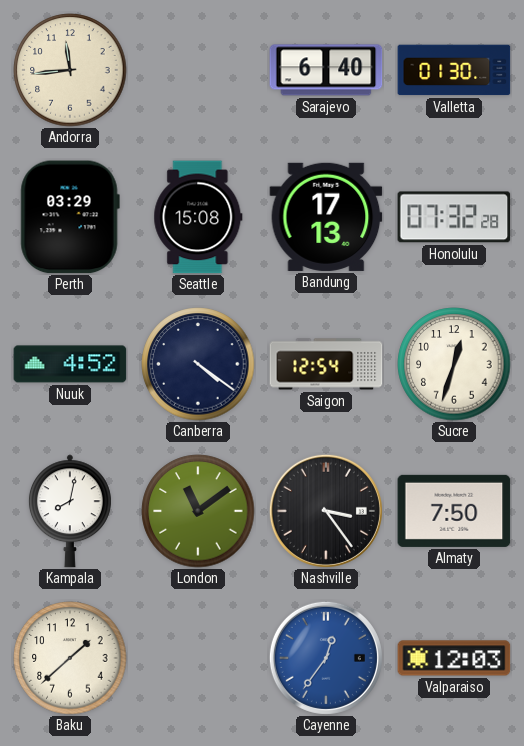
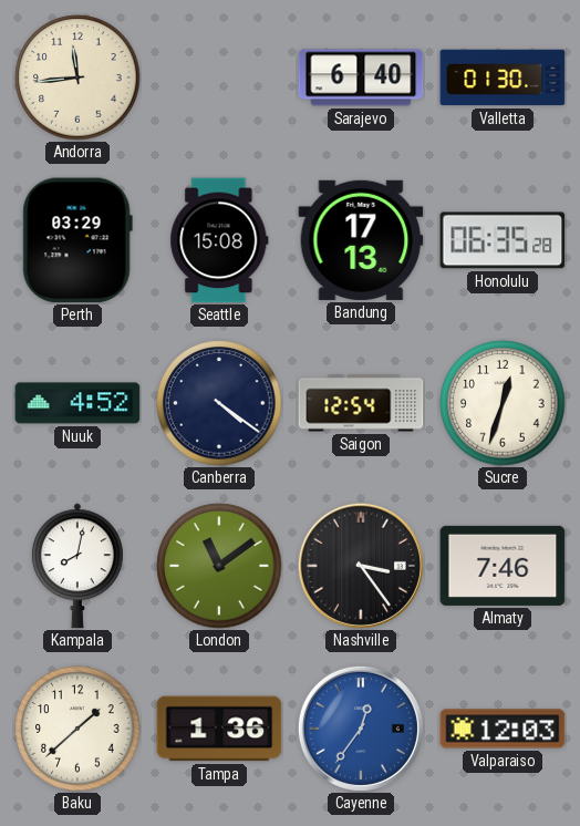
Honolulu: 07:32 -> 06:35 (503, 240)
Almaty: 7:50 -> 7:46 (503, 566)
Tampa: none -> 1:36 (219, 729)
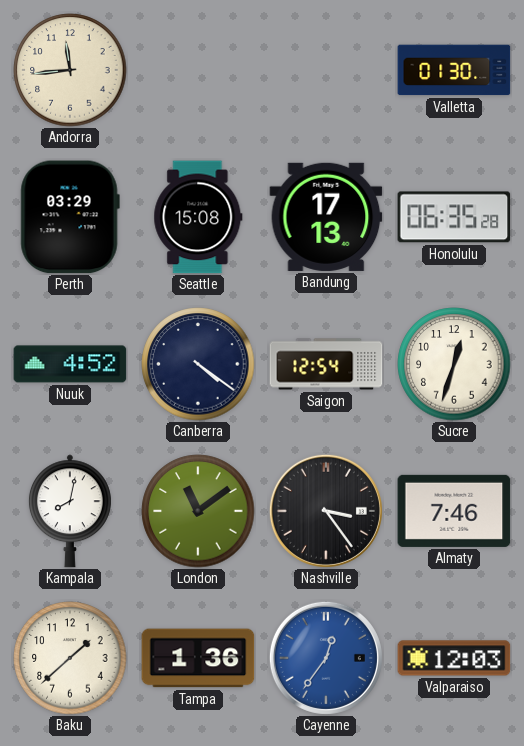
Sarajevo: 6:40 -> none (361, 78)
